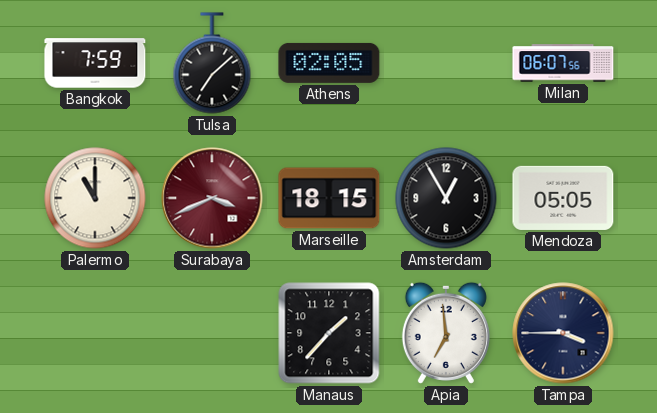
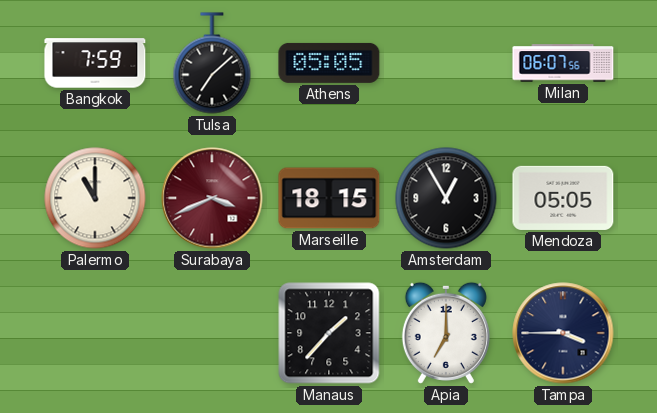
Athens: 02:05 -> 05:05 (329, 63)
Apia: 6:59 -> 7:00 (446, 333)
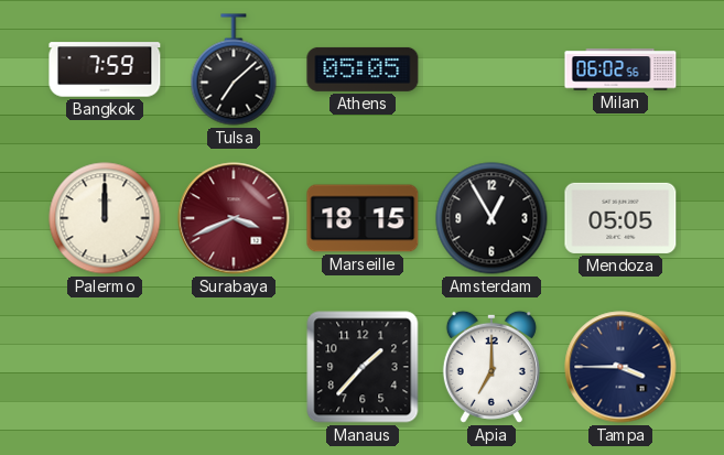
Milan: 06:07 -> 06:02 (620, 69)
Palermo: 11:00 -> 12:00 (105, 218)
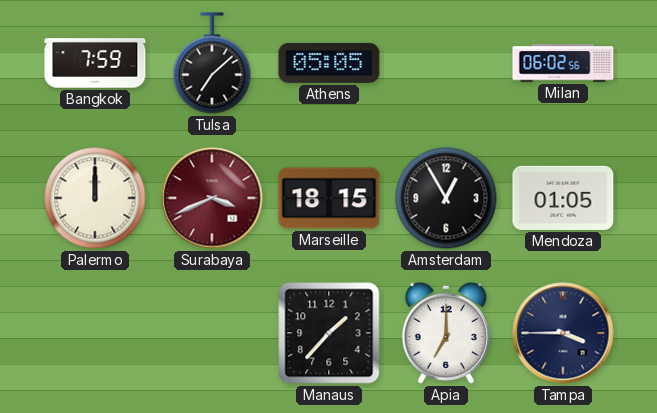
Mendoza: 05:05 -> 01:05 (563, 198)
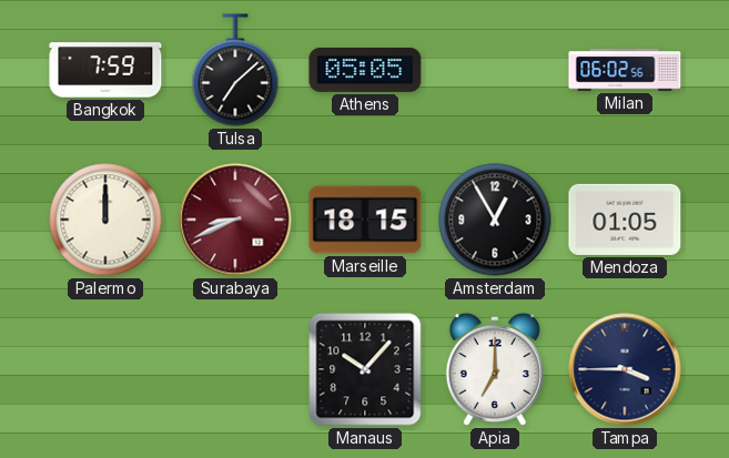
Surabaya: 3:41 -> 8:41 (235, 220)
Manaus: 1:37 -> 10:07 (365, 369)
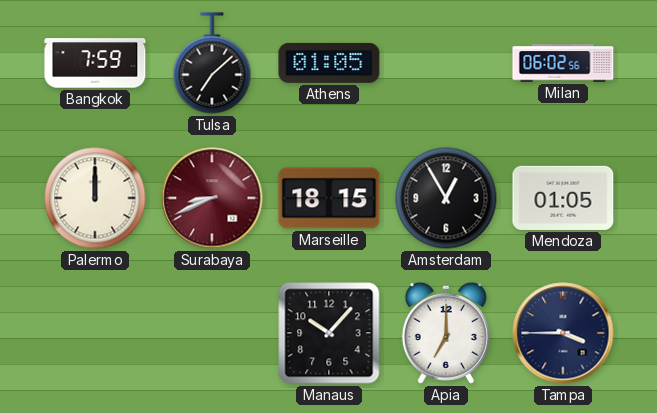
Athens: 05:05 -> 01:05 (329, 63)
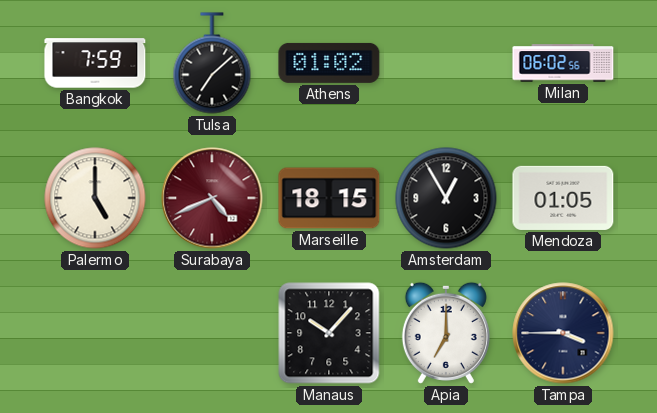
Athens: 01:05 -> 01:02 (329, 63)
Palermo: 12:00 -> 5:00 (95, 198)
Surabaya: 8:41 -> 4:41 (212, 198)
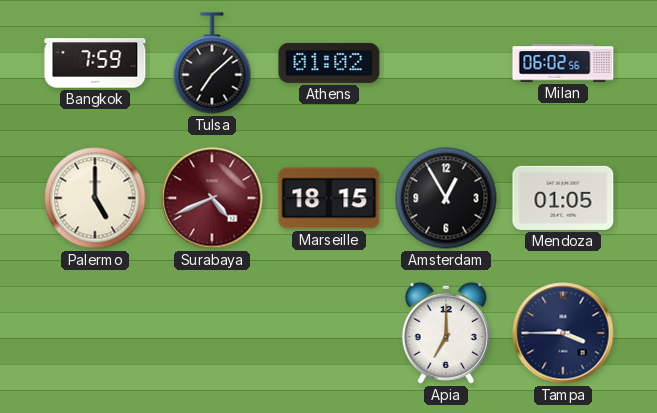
Manaus: 10:07 -> none (329, 333)
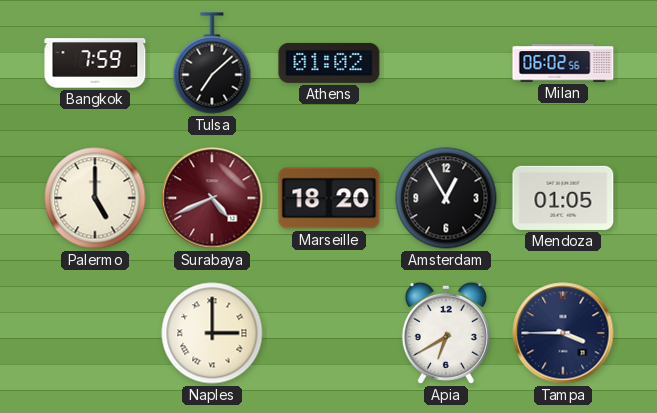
Marseille: 18:15 -> 18:20 (329, 198)
Naples: none -> 3:00 (212, 333)
Apia: 7:00 -> 6:40 (446, 333)
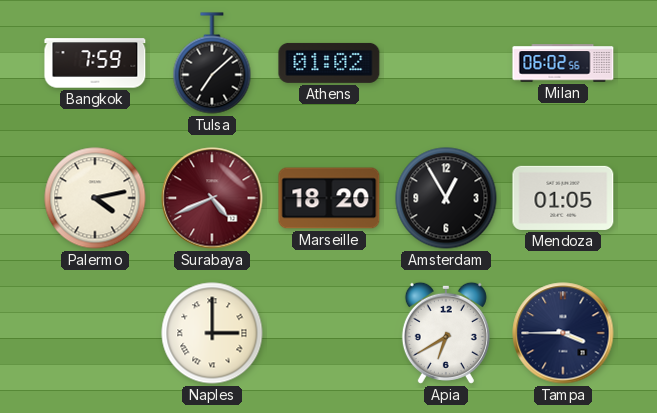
Palermo: 5:00 -> 4:13 (95, 198)
